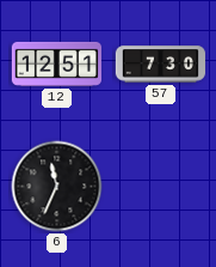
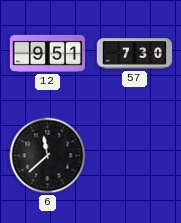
12: 12:51 -> 9:51 (47, 53)
6: 11:34 -> 11:38 (48, 156)
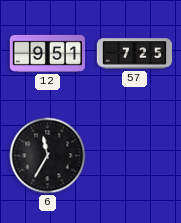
57: 7:30 -> 7:25 (134, 54)
6: 11:38 -> 11:35 (48, 156)
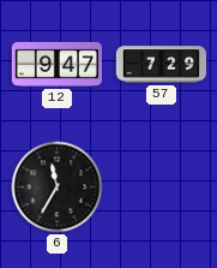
12: 9:51 -> 9:47 (56, 64)
57: 7:25 -> 7:29 (161, 65)
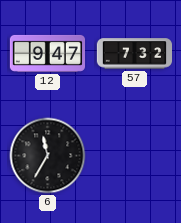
57: 7:29 -> 7:32 (134, 54)
